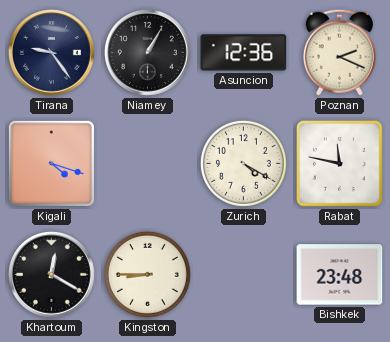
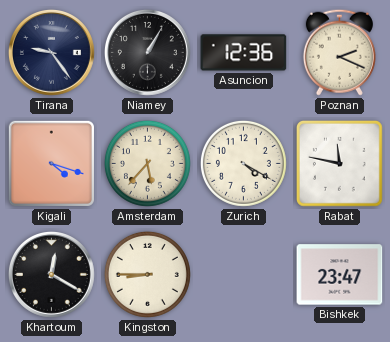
Amsterdam: none -> 5:37 (147, 163)
Bishkek: 23:48 -> 23:47 (340, 275)
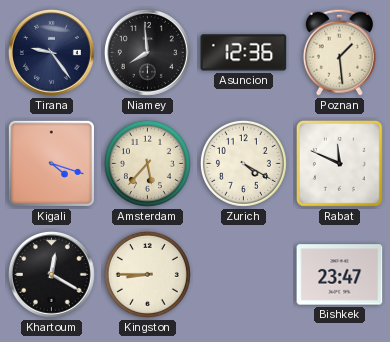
Niamey: 1:05 -> 7:59 (147, 52)
Poznan: 2:19 -> 1:29 (339, 52)
Rabat: 11:47 -> 11:49 (340, 164)
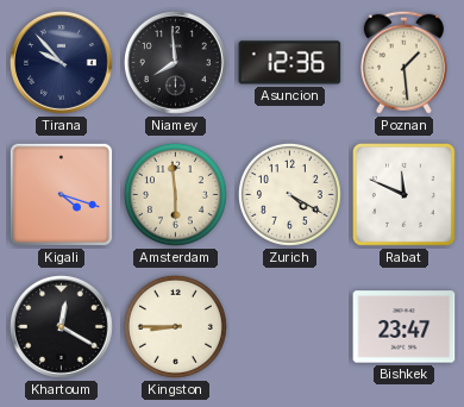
Tirana: 9:24 -> 9:53 (61, 62)
Amsterdam: 5:37 -> 5:59 (175, 194)
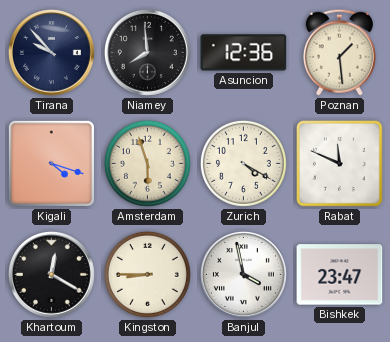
Amsterdam: 5:59 -> 5:57 (147, 163)
Banjul: none -> 3:58 (243, 274)
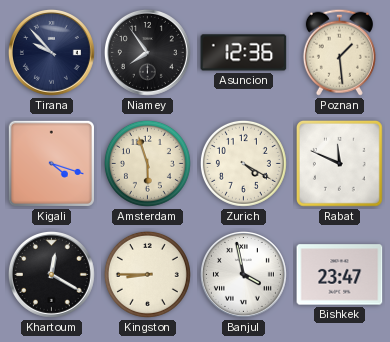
Niamey: 7:59 -> 7:54 (147, 52)
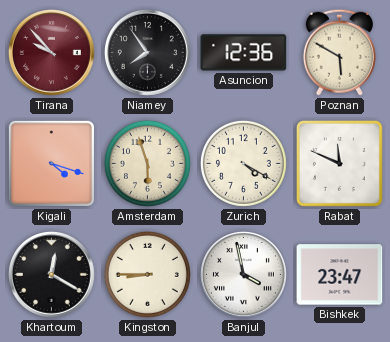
Tirana dial: navy -> burgundy (51, 52)
Poznan: 1:29 -> 5:50 (339, 52)
